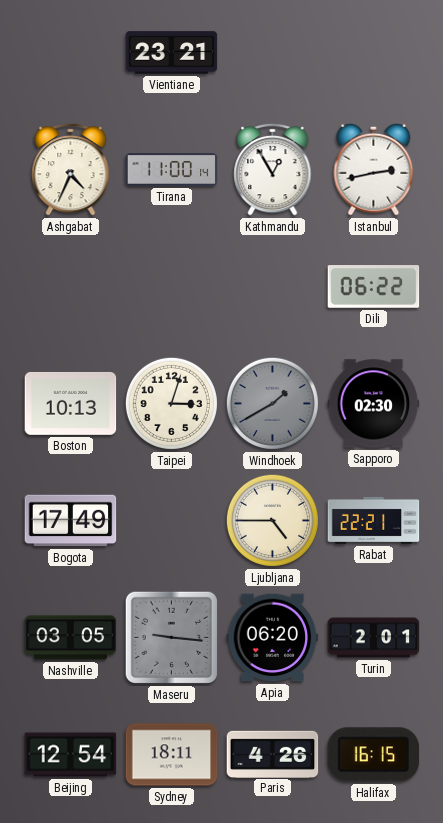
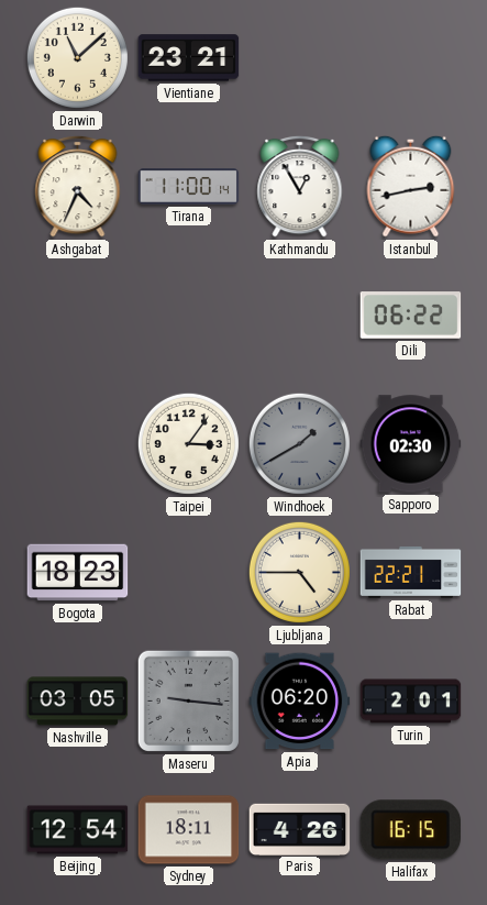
Darwin: none -> 11:08 (77, 57)
Boston: 10:13 -> none (71, 403)
Taipei: 3:03 -> 3:06 (188, 443)
Bogota: 17:49 -> 18:23 (78, 573)
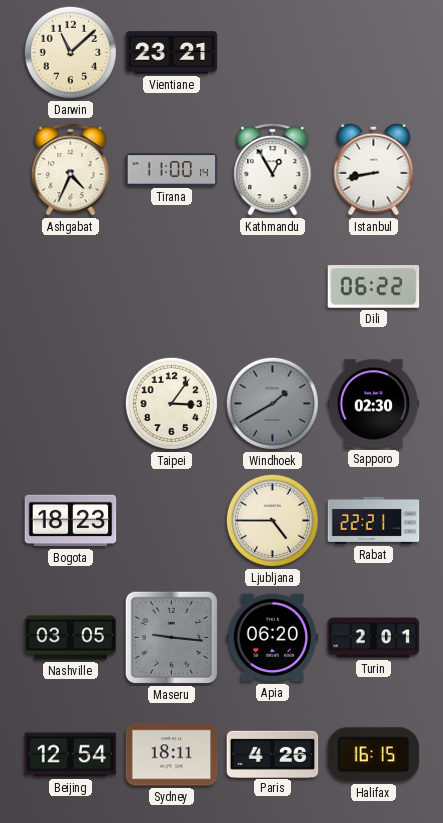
Istanbul: 2:43 -> 8:43 (374, 169)
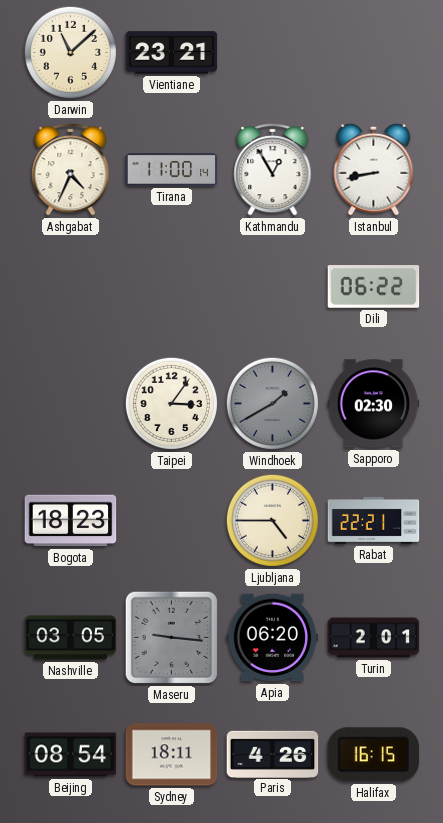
Beijing: 12:54 -> 08:54 (71, 755)
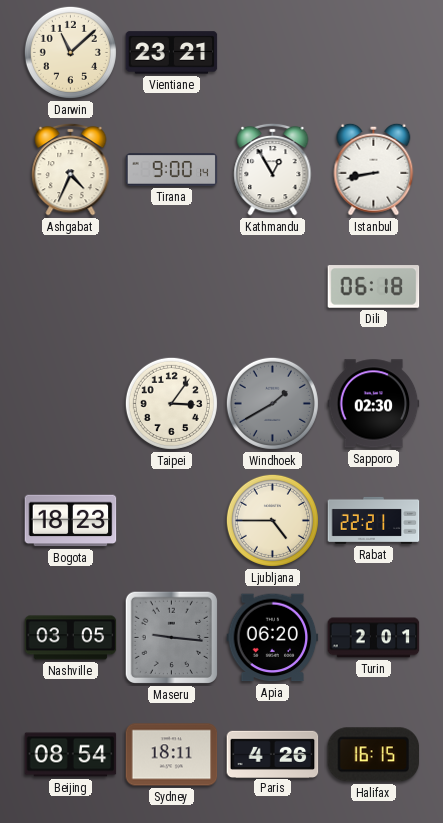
Tirana: 11:00 -> 9:00 (172, 170)
Dili: 06:22 -> 06:18 (374, 287)
